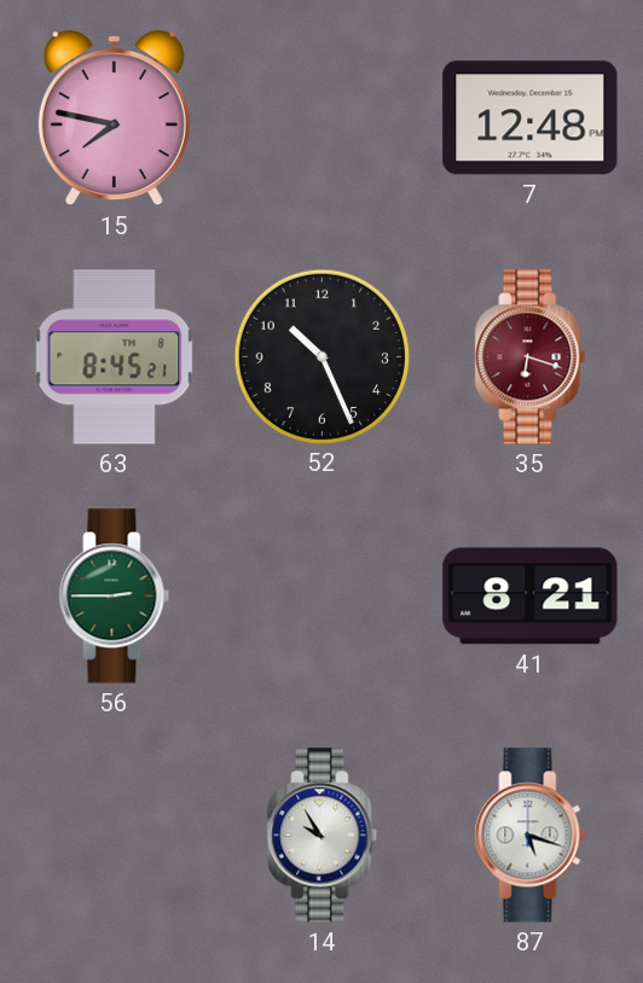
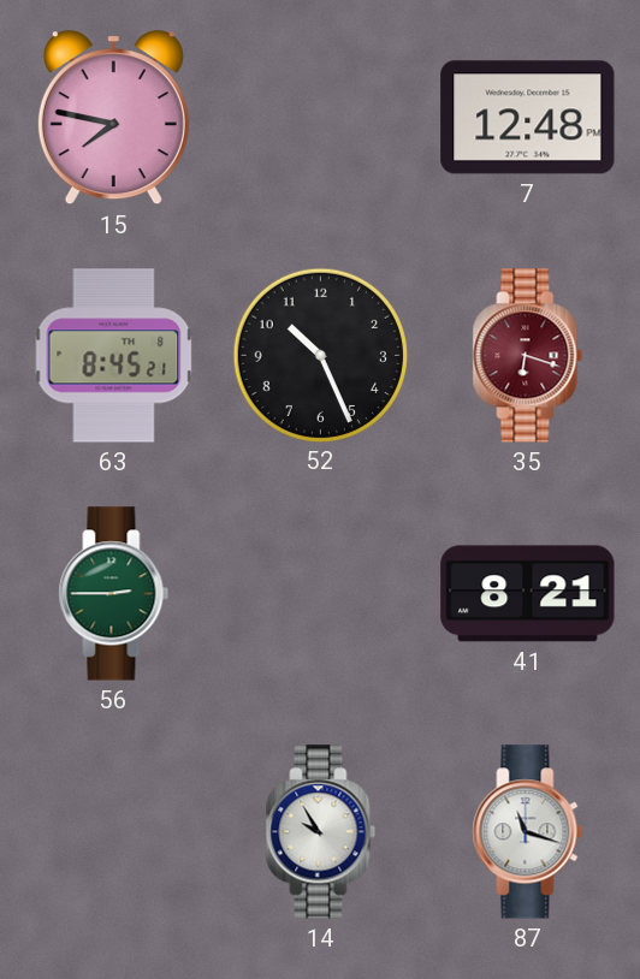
87: 5:18 -> 11:18 (528, 832)
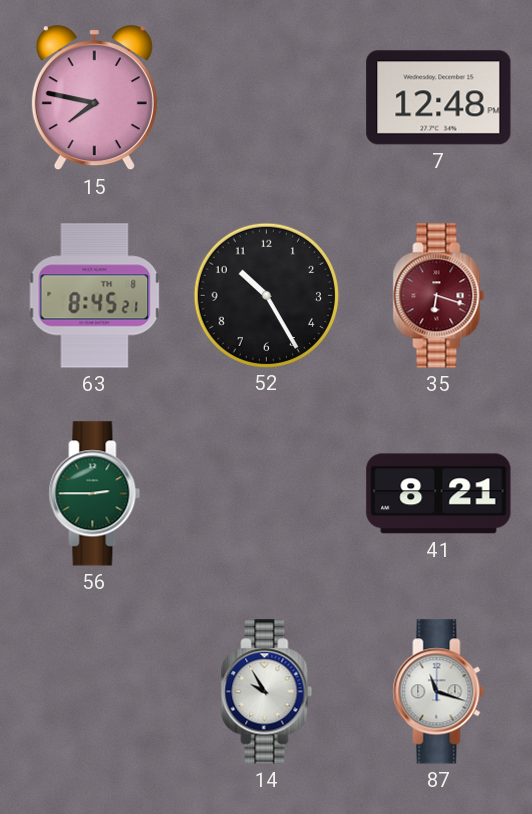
52: 10:26 -> 10:25 (266, 295)
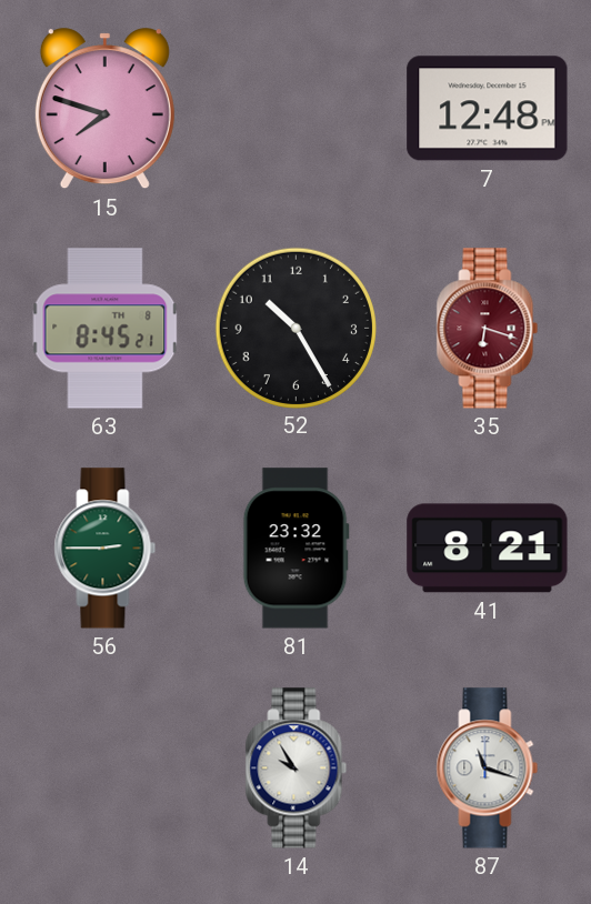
15: 7:47 -> 7:48 (104, 109)
81: none -> 23:32 (295, 549)
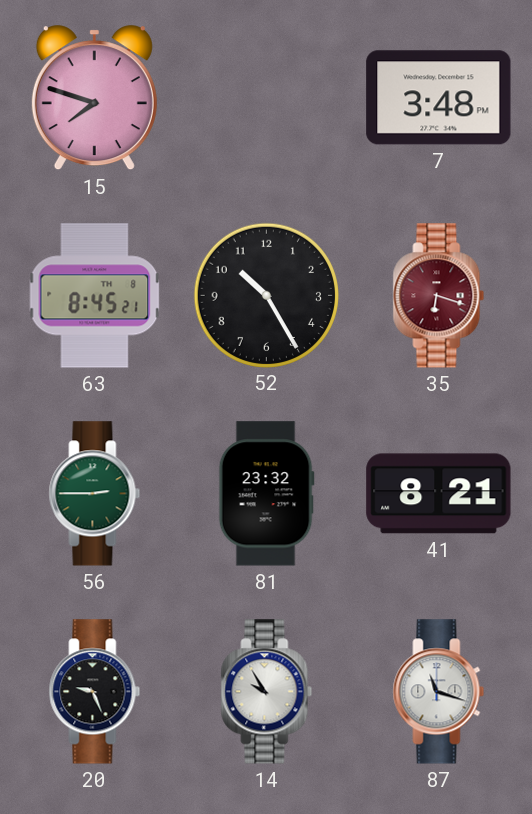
7: 12:48 -> 3:48 (439, 98)
20: none -> 9:26 (95, 692)
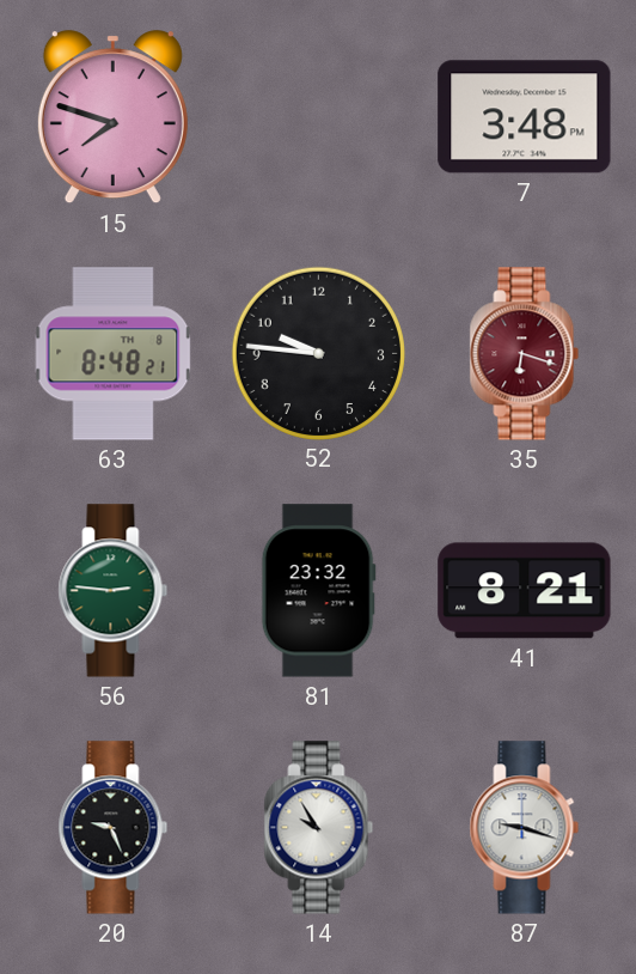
63: 8:45 -> 8:48 (114, 354)
52: 10:25 -> 9:46 (318, 353)
56: 2:45 -> 2:46 (114, 591)
87: 11:18 -> 9:18 (525, 828)
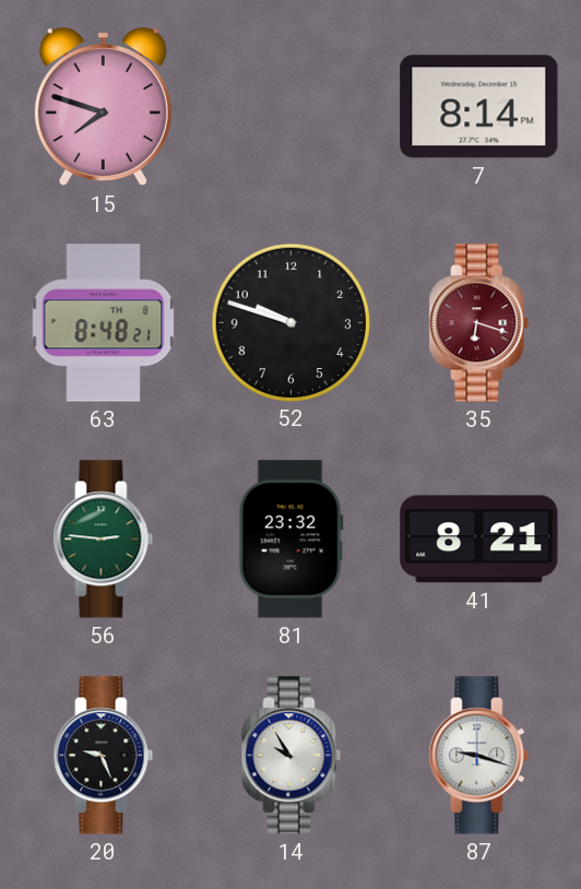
7: 3:48 -> 8:14 (479, 107)
52: 9:46 -> 9:48 (290, 322)
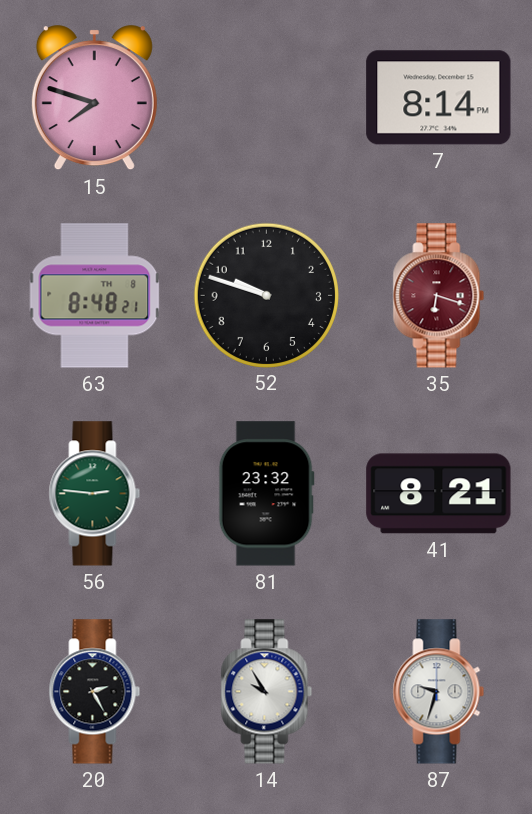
20: 9:26 -> 2:25 (95, 692)
87: 9:18 -> 9:33 (439, 692)
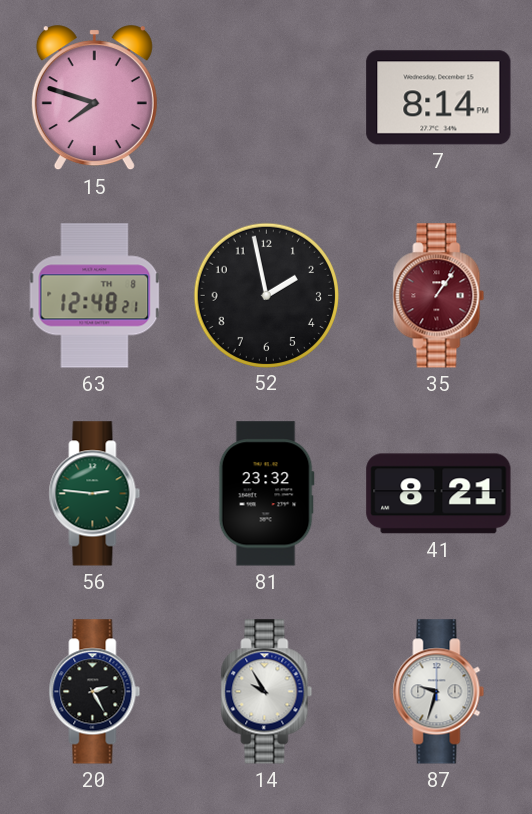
63: 8:48 -> 12:48 (95, 296)
52: 9:48 -> 1:58 (266, 295)
35: 6:18 -> 1:06 (439, 296)
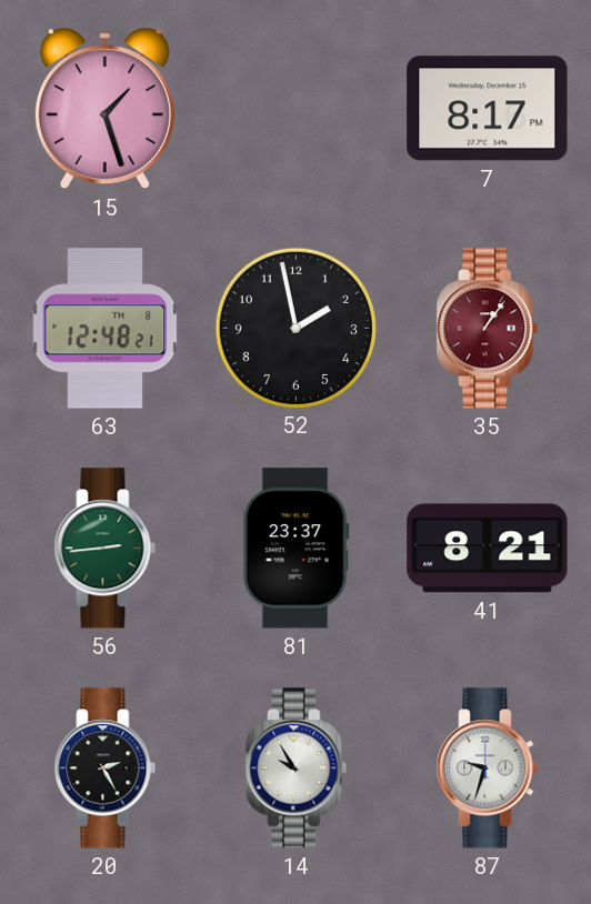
15: 7:48 -> 1:27 (104, 109)
7: 8:14 -> 8:17 (488, 109)
56: 2:46 -> 2:44 (106, 549)
81: 23:32 -> 23:37 (295, 549)
